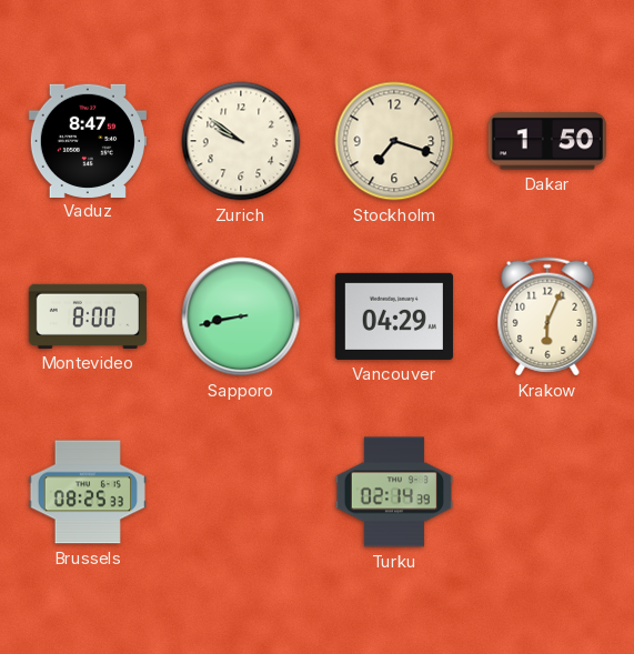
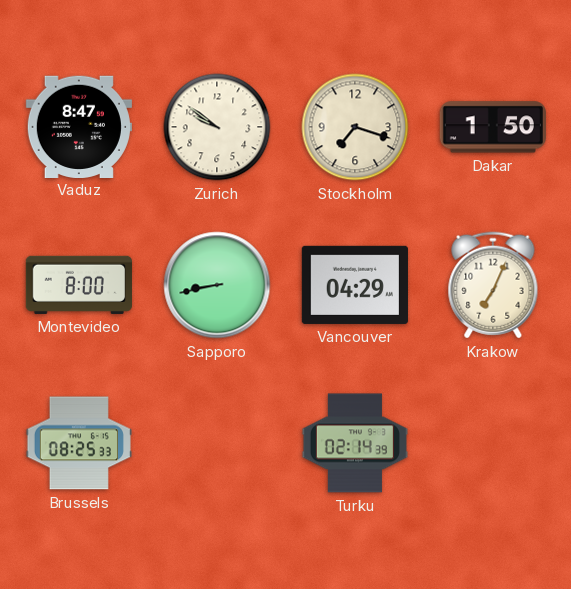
Krakow: 6:04 -> 7:04 (493, 285)
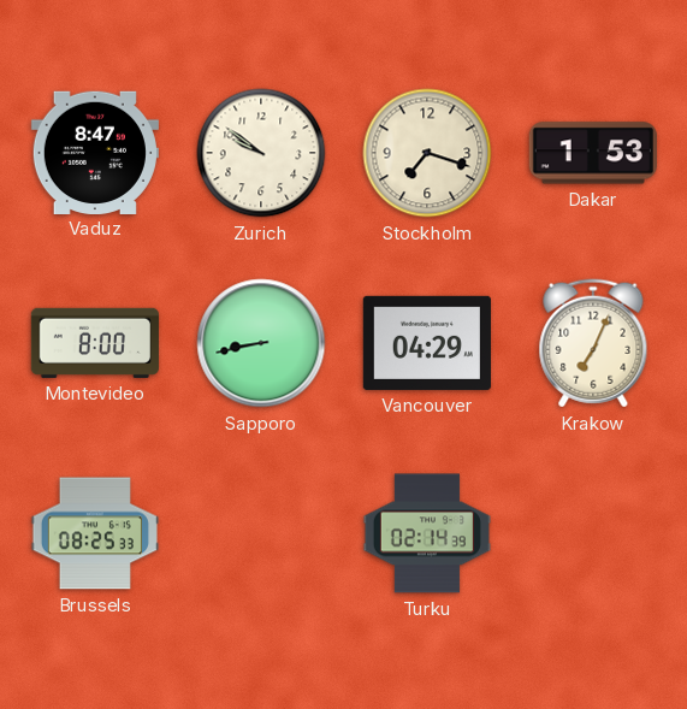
Dakar: 1:50 -> 1:53 (593, 153)
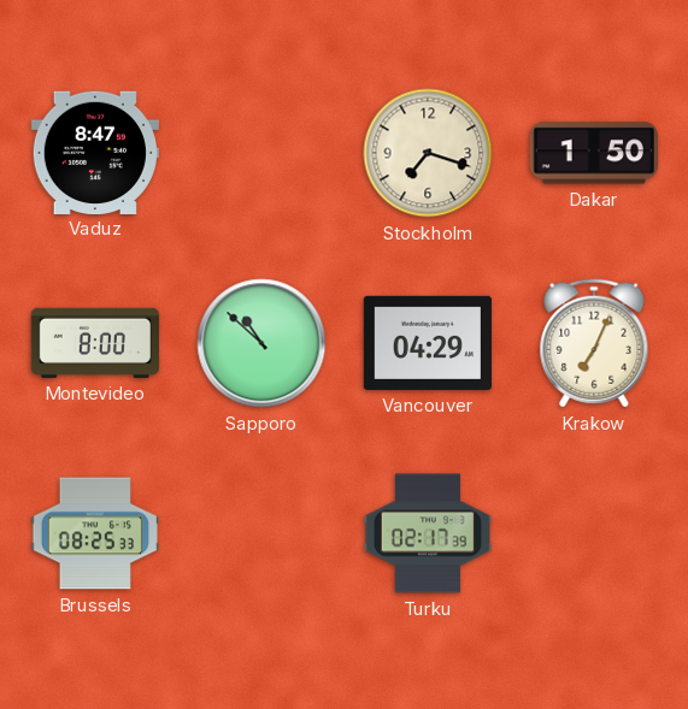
Zurich: 9:51 -> none (261, 153)
Dakar: 1:53 -> 1:50 (594, 153)
Sapporo: 8:43 -> 10:52 (261, 343)
Turku: 02:14 -> 02:17 (428, 533)
